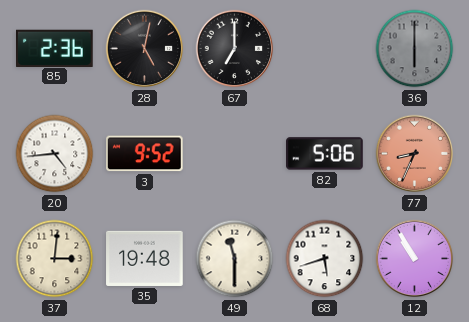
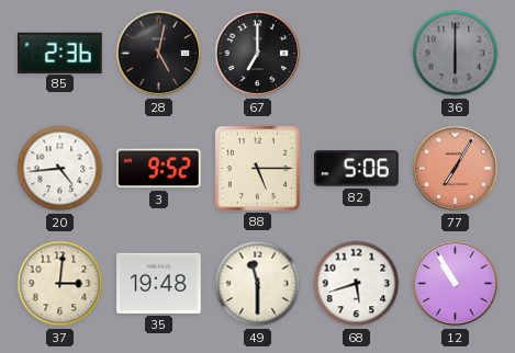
88: none -> 5:15 (257, 168)
77: 8:34 -> 7:05 (456, 169)
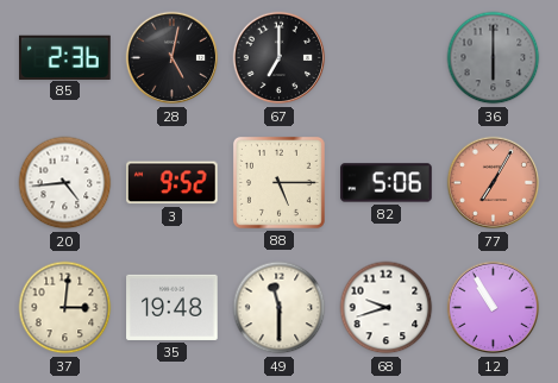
68: 5:42 -> 9:42 (387, 308)
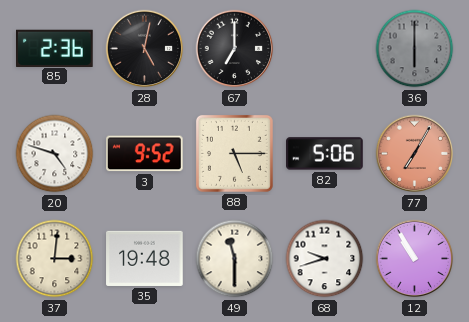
20: 4:44 -> 4:48 (55, 154)
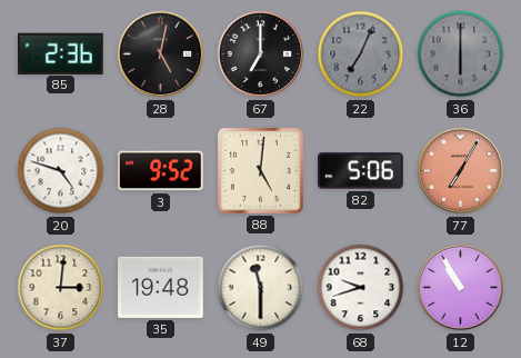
22: none -> 7:04 (361, 54)
88: 5:15 -> 5:01 (260, 170)
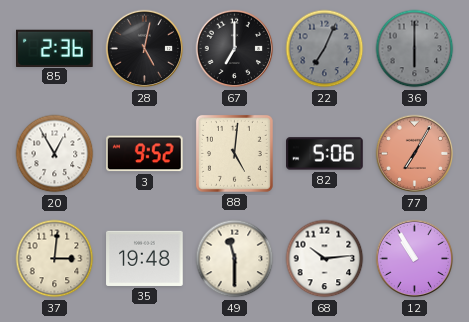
20: 4:48 -> 12:55 (55, 154)
68: 9:42 -> 10:14 (325, 259)
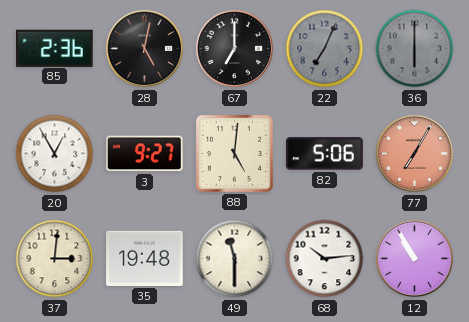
3: 9:52 -> 9:27 (145, 154)
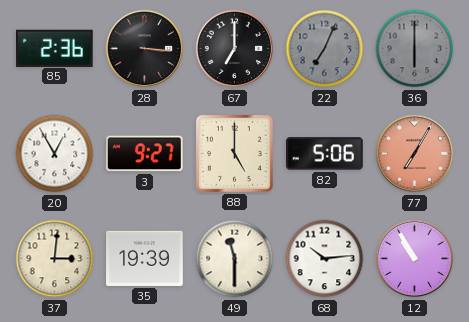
28: 5:02 -> 3:16 (145, 49)
88: 5:01 -> 5:00 (234, 153)
35: 19:48 -> 19:39 (145, 258)
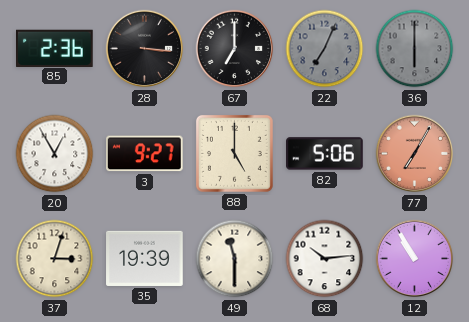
37: 3:01 -> 3:03 (55, 259)
